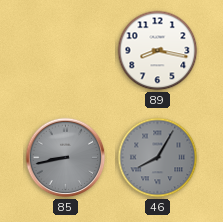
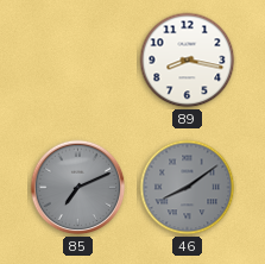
85: 8:43 -> 7:11 (78, 188)
46: 8:05 -> 8:09 (188, 188)
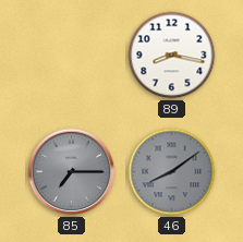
85: 7:11 -> 7:15 (72, 172)
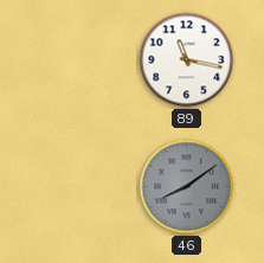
89: 8:17 -> 11:17 (187, 60)
85: 7:15 -> none (72, 172)
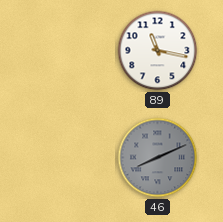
46: 8:09 -> 8:11 (158, 158)
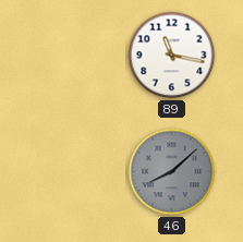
46: 8:11 -> 8:08 (172, 172)
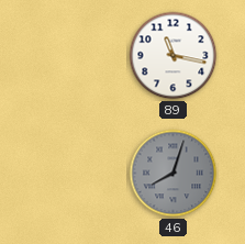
46: 8:08 -> 8:03 (174, 174)
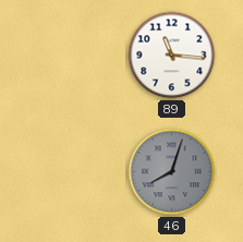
89: 11:17 -> 11:16 (172, 56)
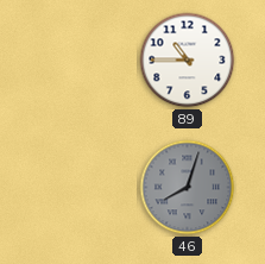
89: 11:16 -> 10:45 (188, 61)
